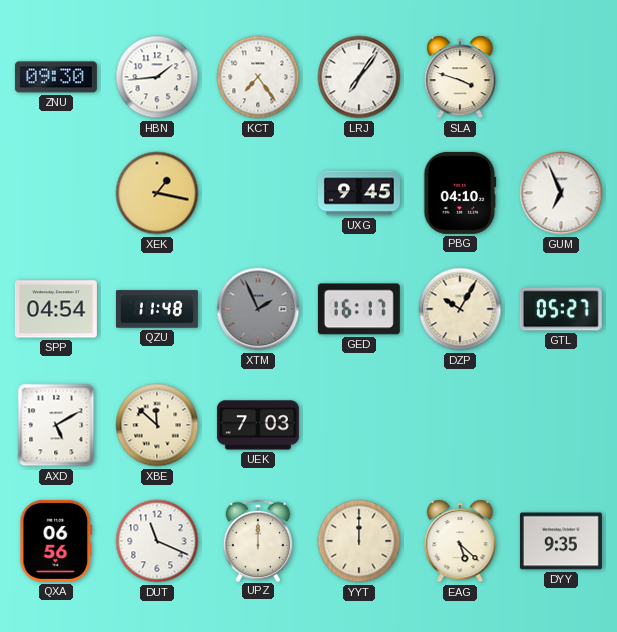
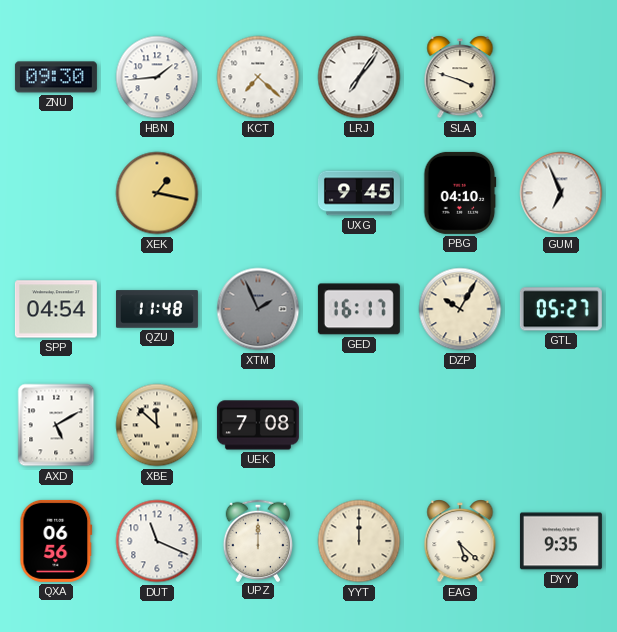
KCT: 7:24 -> 7:22 (258, 77)
UEK: 7:03 -> 7:08 (258, 425)
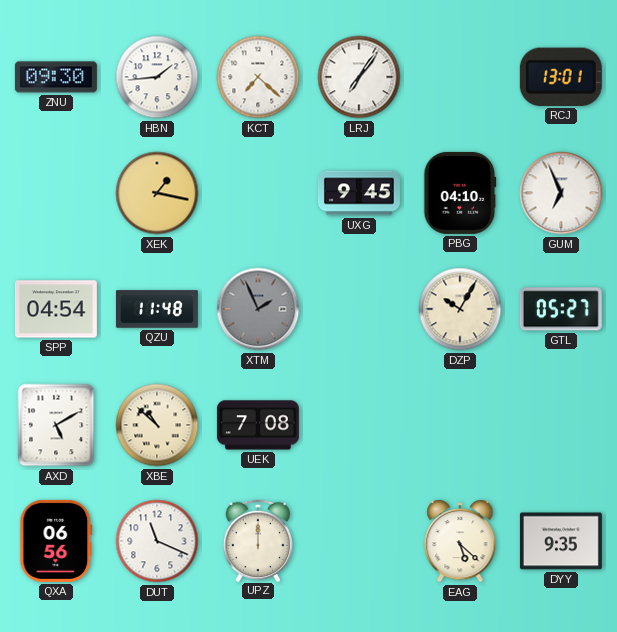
SLA: 3:48 -> none (460, 77)
RCJ: none -> 13:01 (561, 77)
GED: 16:17 -> none (359, 309)
XBE: 11:52 -> 10:52 (157, 425)
YYT: 12:00 -> none (359, 541)
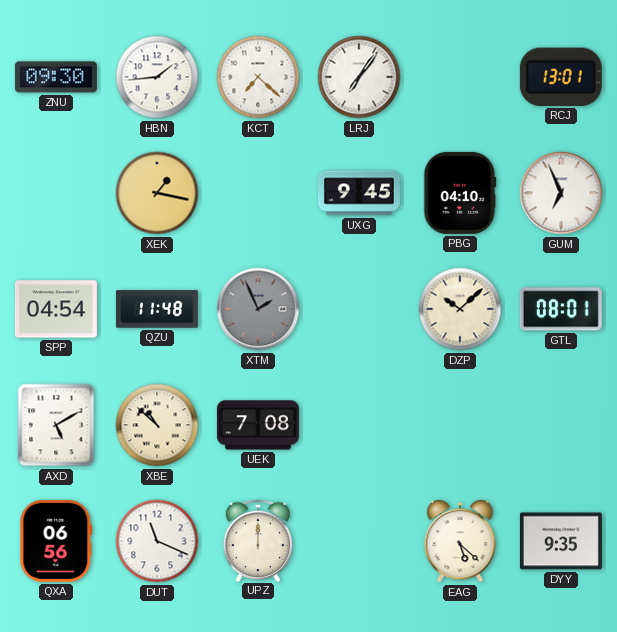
DZP: 10:05 -> 10:08 (460, 309)
GTL: 05:27 -> 08:01 (561, 309)
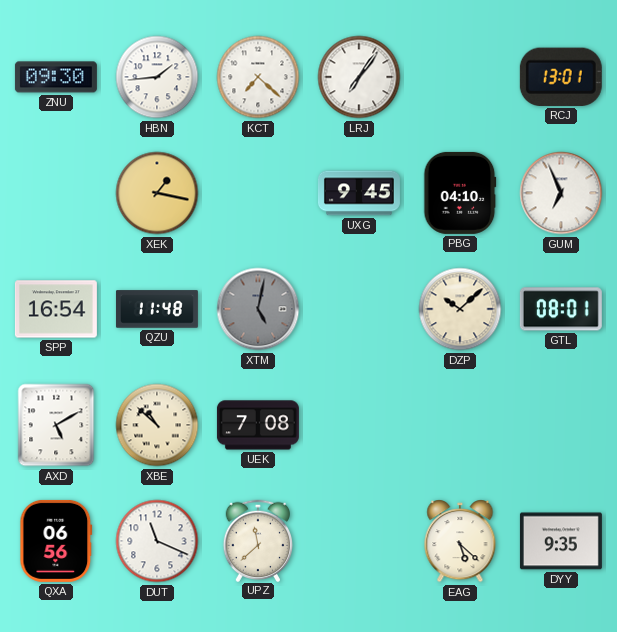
SPP: 04:54 -> 16:54 (56, 309)
XTM: 1:56 -> 5:02 (258, 309)
UPZ: 12:00 -> 11:38 (258, 540)
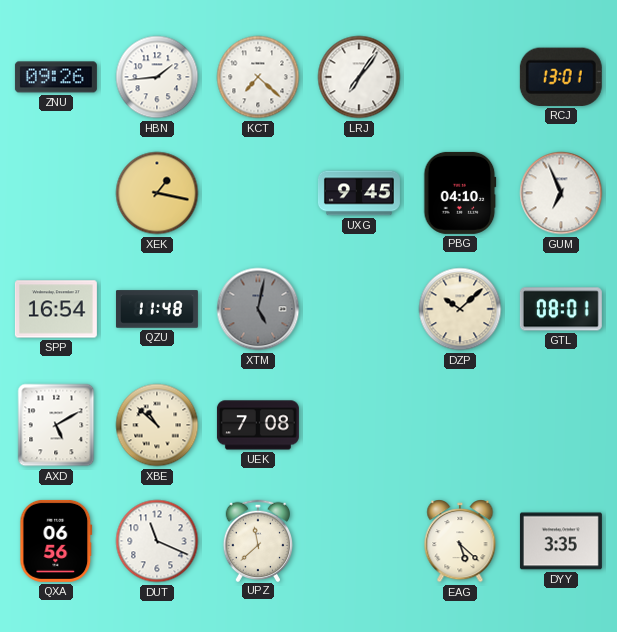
ZNU: 09:30 -> 09:26 (56, 77)
DYY: 9:35 -> 3:35 (561, 541)
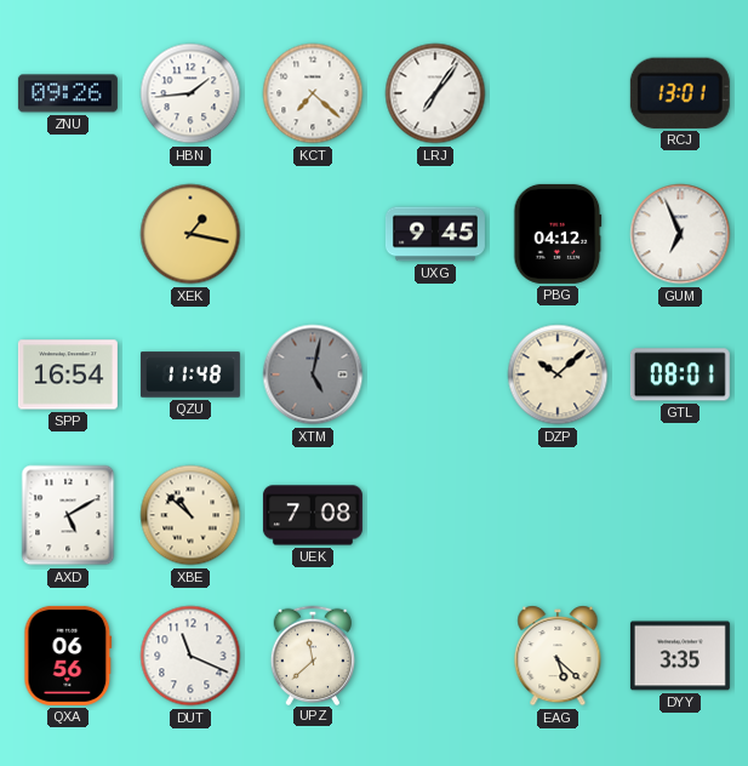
PBG: 04:10 -> 04:12 (558, 234)
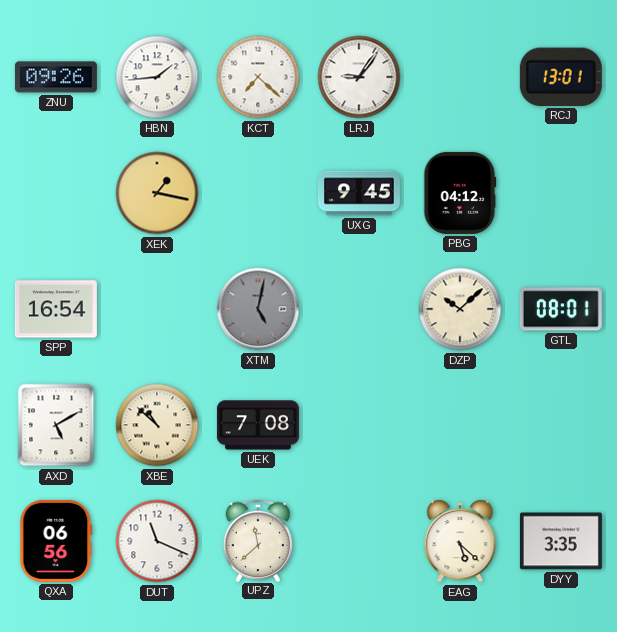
LRJ: 7:06 -> 9:06 (359, 77)
GUM: 6:56 -> none (680, 234)
QZU: 11:48 -> none (190, 375)
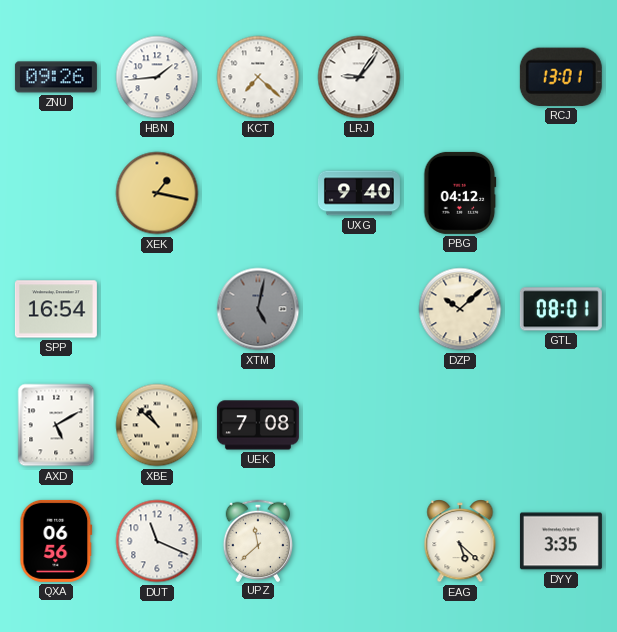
UXG: 9:45 -> 9:40 (359, 193)
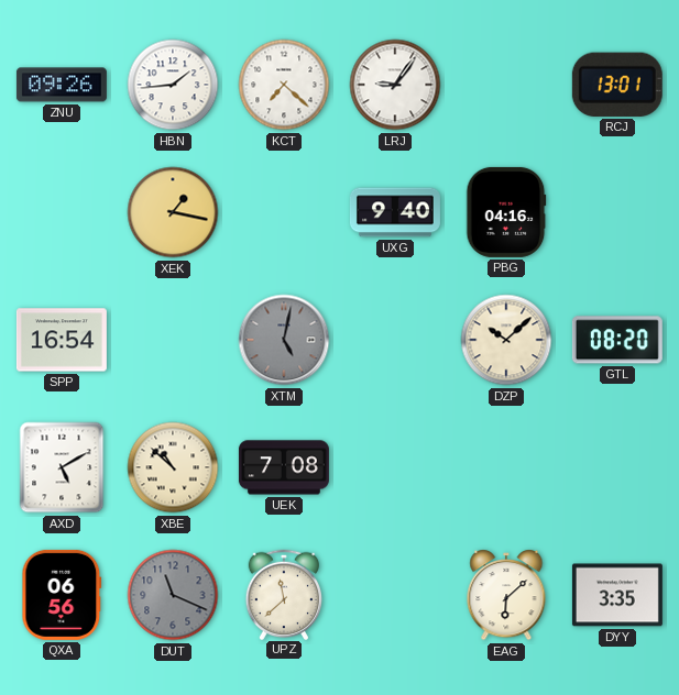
PBG: 04:12 -> 04:16 (506, 212)
GTL: 08:01 -> 08:20 (617, 340)
DUT dial: white -> grey (173, 595)
EAG: 5:22 -> 6:08 (506, 595)
